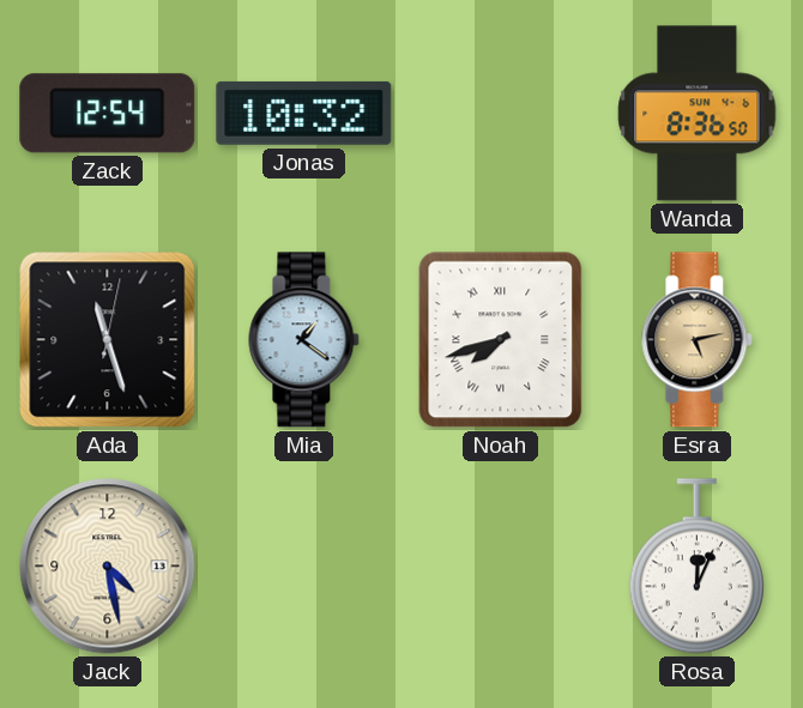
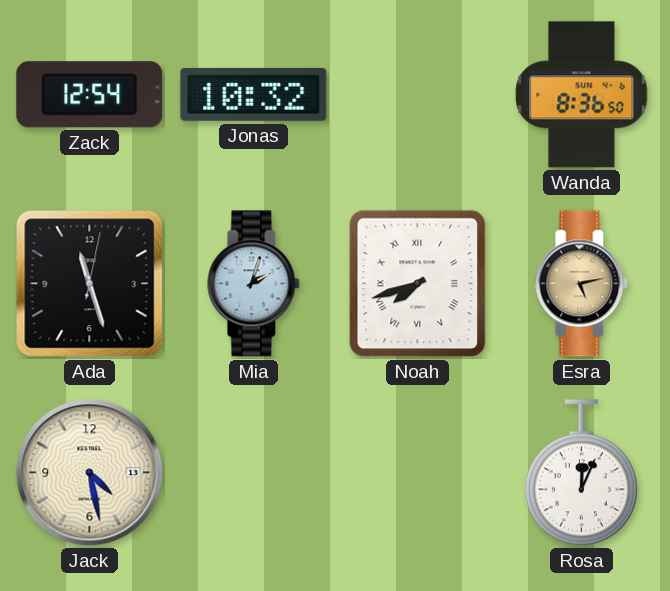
Mia: 1:21 -> 2:03 (254, 284)
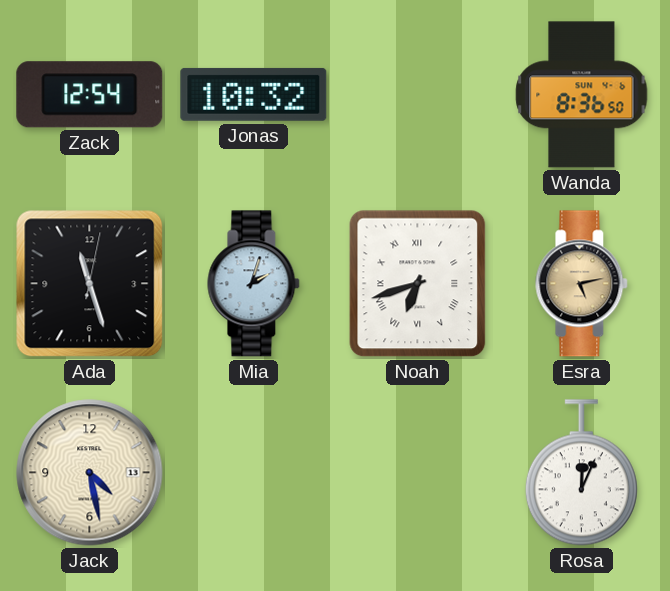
Noah: 7:42 -> 6:42 (418, 284)
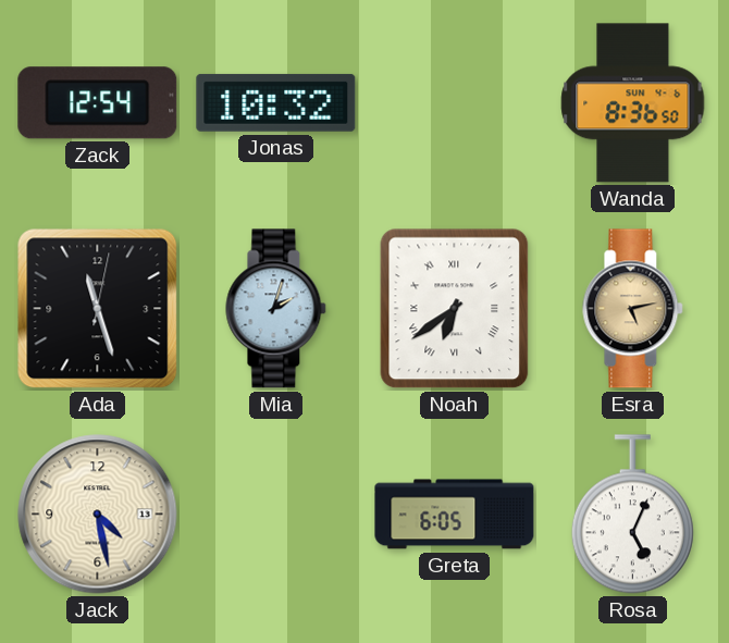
Noah: 6:42 -> 6:39 (455, 309)
Greta: none -> 6:05 (455, 515)
Rosa: 12:04 -> 5:04 (632, 515)
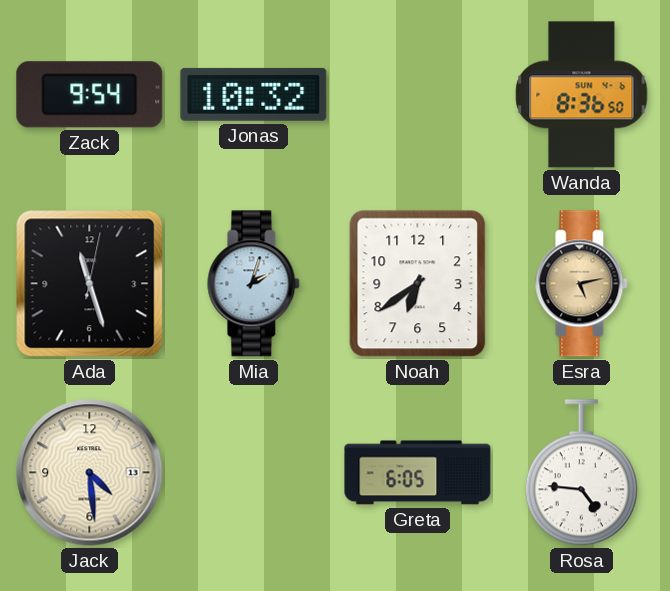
Zack: 12:54 -> 9:54 (90, 95)
Noah numerals: Roman -> Arabic (418, 284)
Jack: 4:28 -> 4:29 (90, 473)
Rosa: 5:04 -> 4:46 (581, 473)
